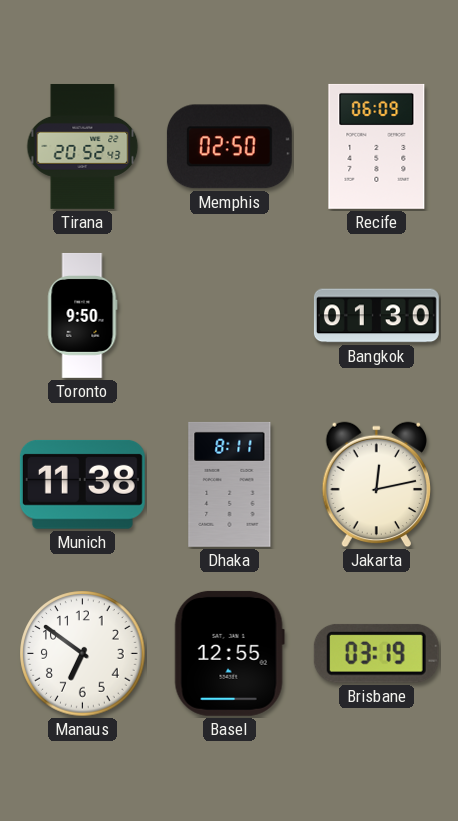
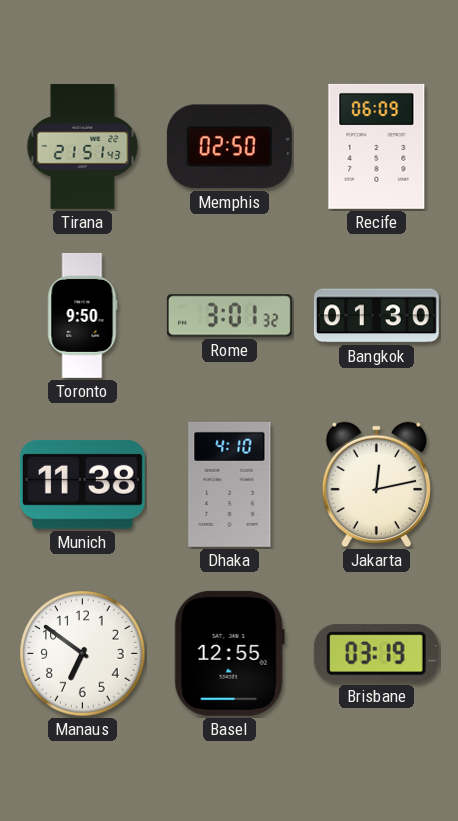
Tirana: 20:52 -> 21:51 (83, 146)
Rome: none -> 3:01 (229, 316)
Dhaka: 8:11 -> 4:10 (230, 484)
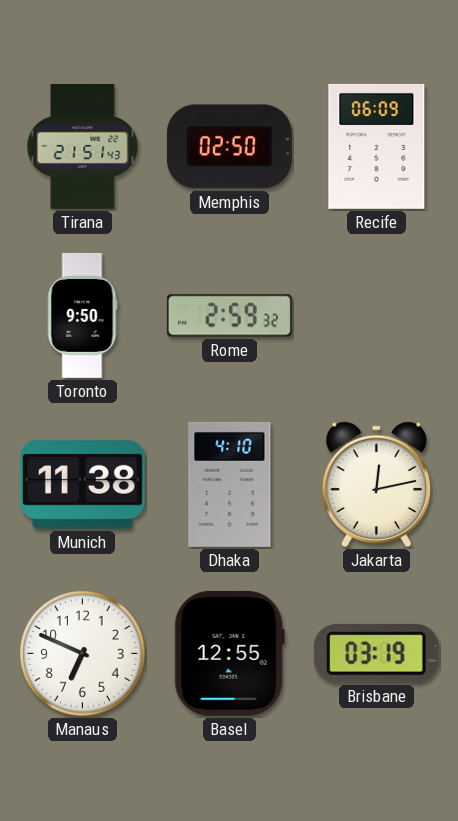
Rome: 3:01 -> 2:59 (229, 316)
Bangkok: 01:30 -> none (376, 316)
Manaus: 6:51 -> 6:49 (83, 654)
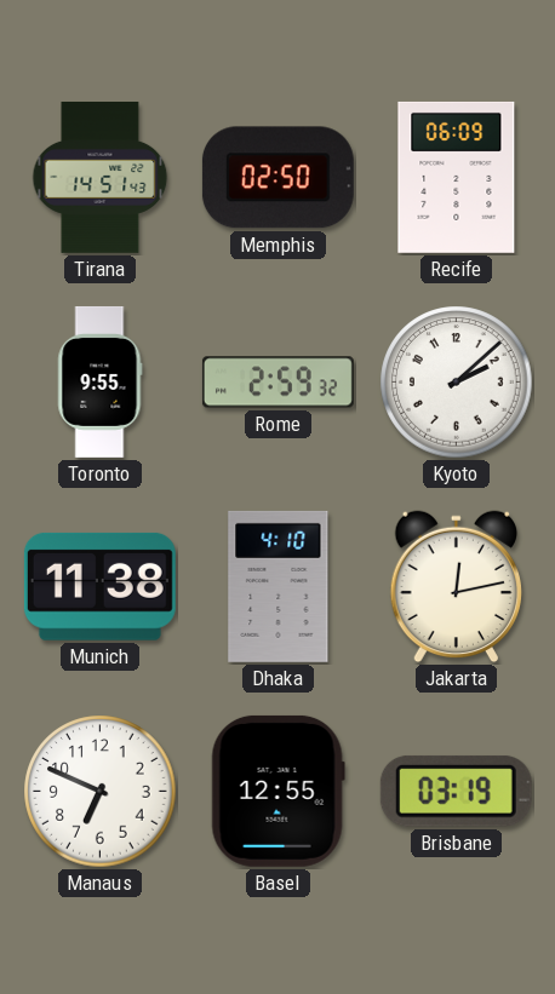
Tirana: 21:51 -> 14:51 (101, 177)
Toronto: 9:50 -> 9:55 (99, 381)
Kyoto: none -> 2:08 (457, 383)
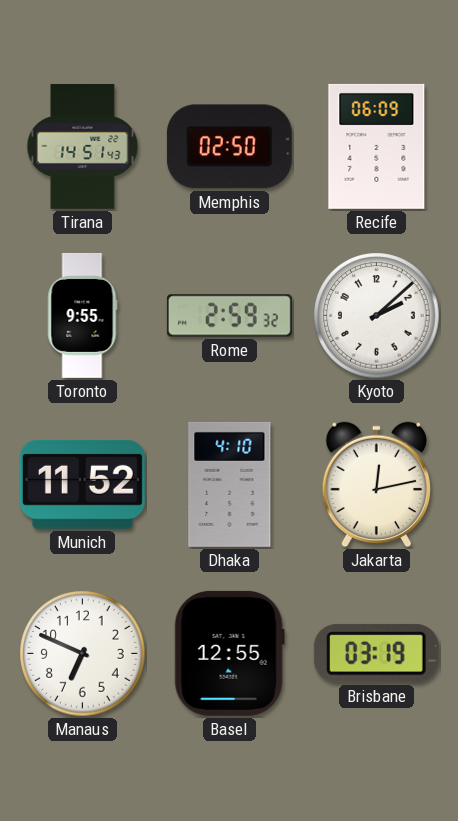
Munich: 11:38 -> 11:52 (82, 484)
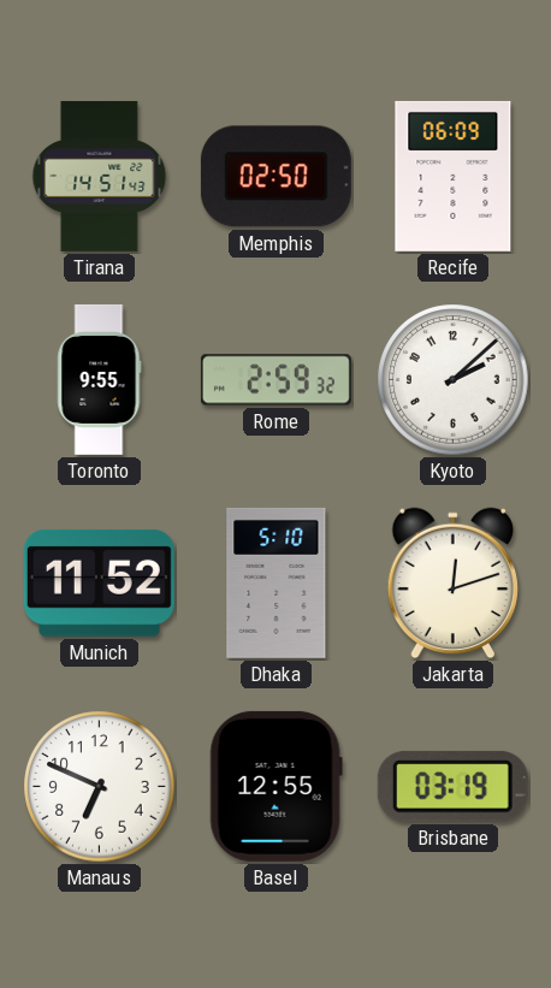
Dhaka: 4:10 -> 5:10 (277, 582)
Jakarta: 12:13 -> 12:12 (452, 584)
